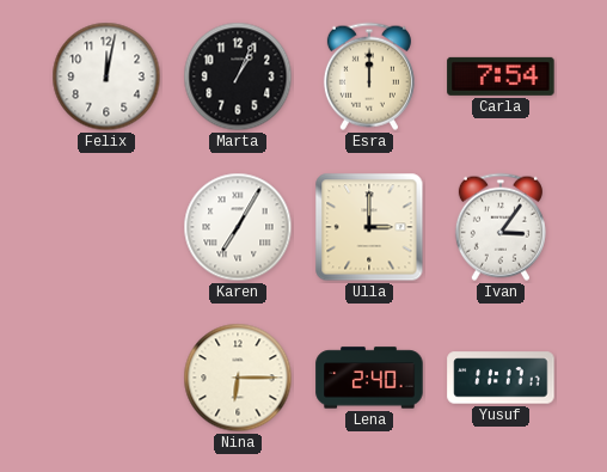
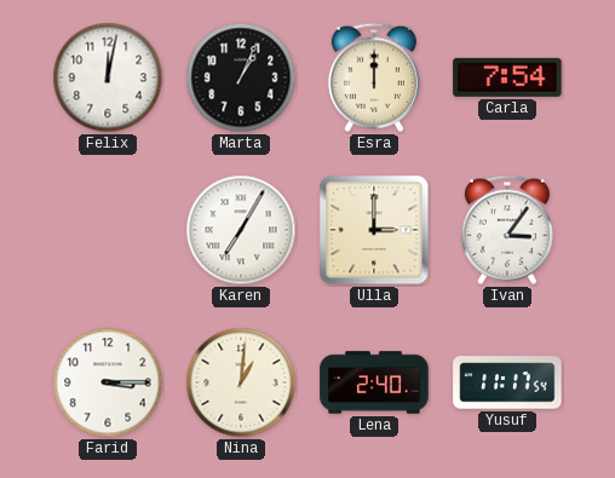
Farid: none -> 3:15 (108, 382)
Nina: 6:15 -> 1:01 (241, 382)
Yusuf: 11:17:17 -> 11:17:54 (507, 382)
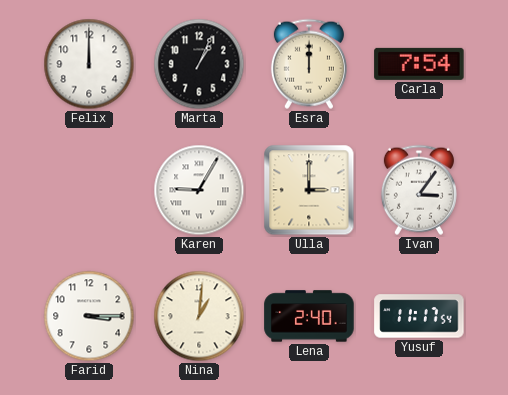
Felix: 12:02 -> 12:00 (89, 64)
Karen: 7:05 -> 9:05 (199, 190)
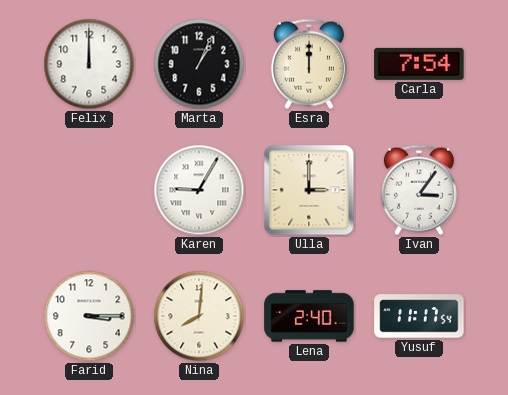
Nina: 1:01 -> 8:01 (199, 316)
